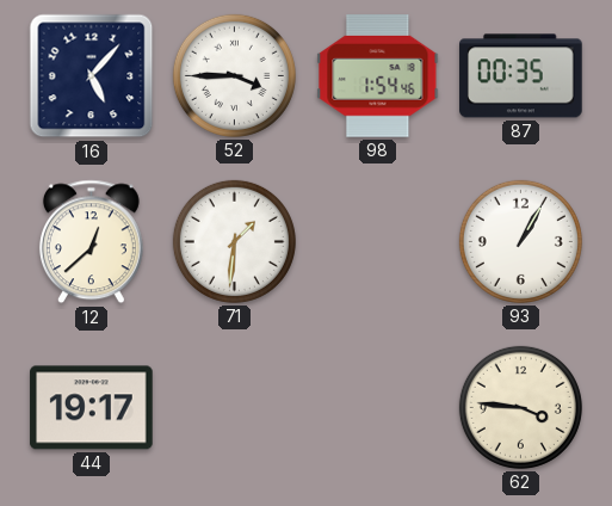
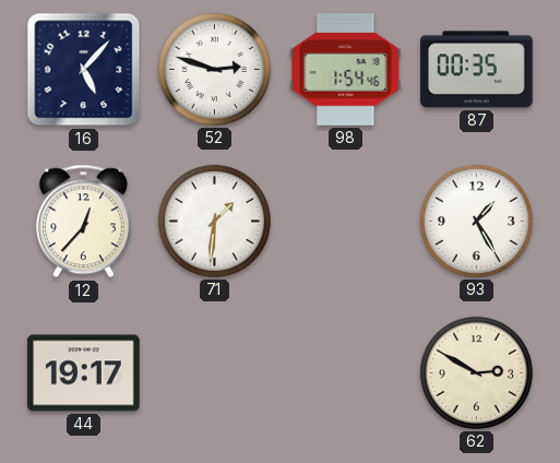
52: 3:45 -> 2:48 (214, 69)
12: 12:38 -> 12:37 (83, 222)
93: 1:05 -> 1:25 (476, 221)
62: 3:46 -> 2:50 (476, 372)
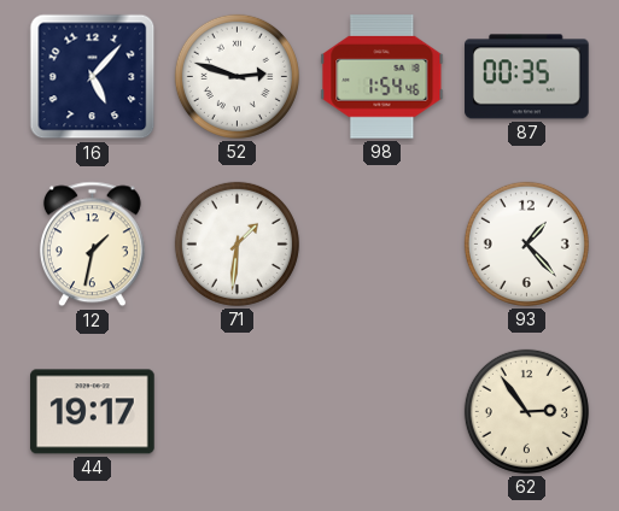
12: 12:37 -> 1:32 (92, 245)
93: 1:25 -> 1:23 (526, 243)
62: 2:50 -> 2:54 (526, 411)
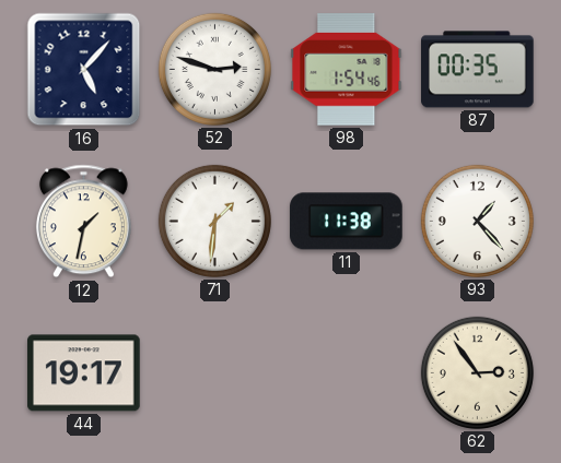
11: none -> 11:38 (347, 222)
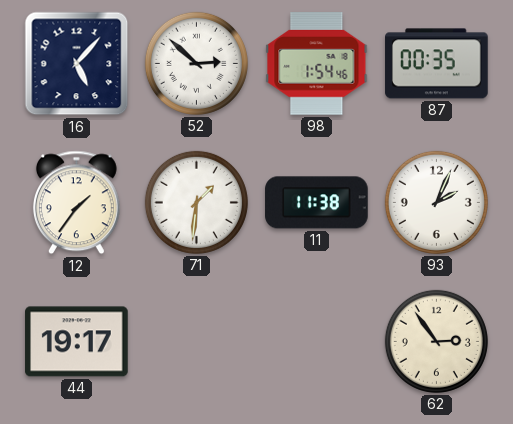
52: 2:48 -> 2:52 (196, 63)
12: 1:32 -> 1:36 (76, 203)
93: 1:23 -> 2:04 (436, 202)
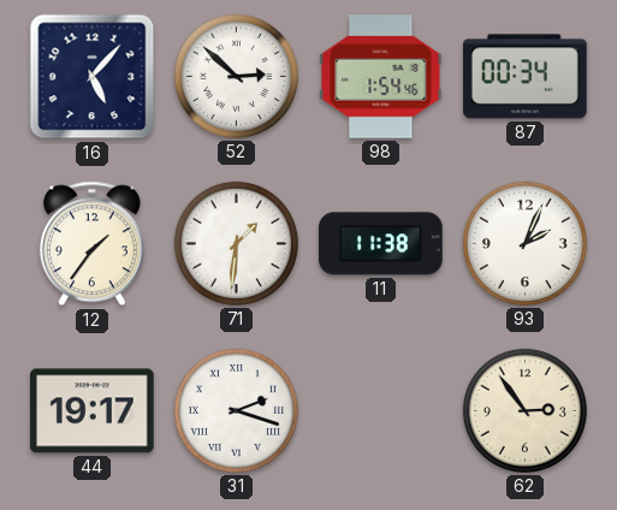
87: 00:35 -> 00:34 (526, 77)
31: none -> 2:18 (236, 410)
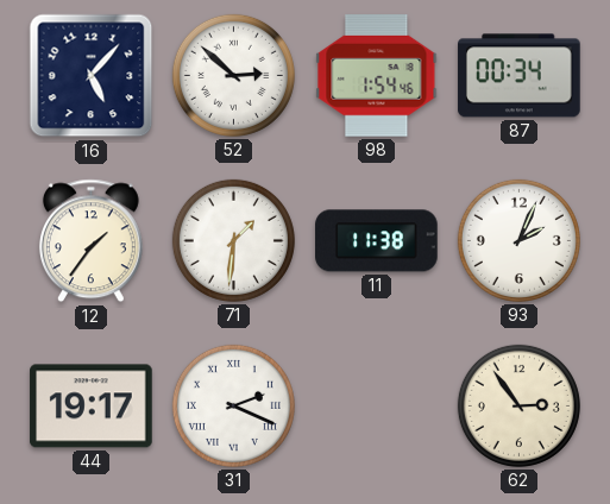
31: 2:18 -> 2:19 (233, 405)
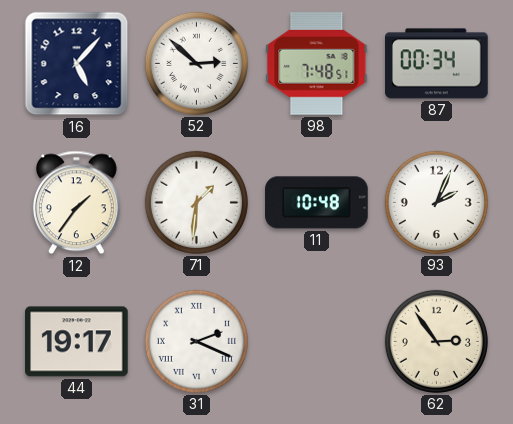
98: 1:54 -> 7:48 (317, 64)
11: 11:38 -> 10:48 (317, 203)
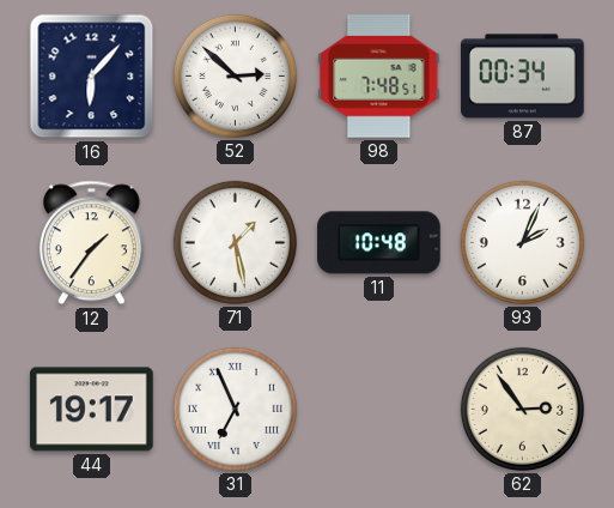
16: 5:07 -> 6:07 (92, 77)
71: 1:31 -> 1:28 (235, 242)
31: 2:19 -> 6:56 (235, 409)
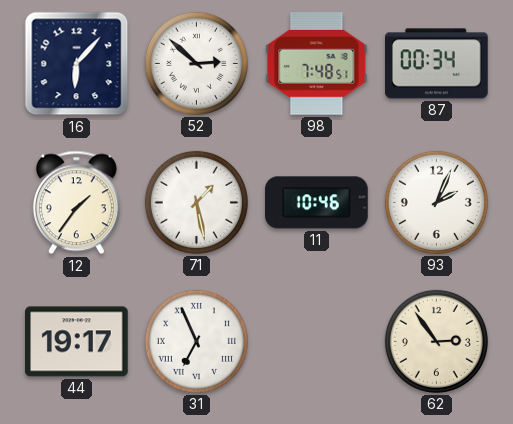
11: 10:48 -> 10:46 (317, 203)
